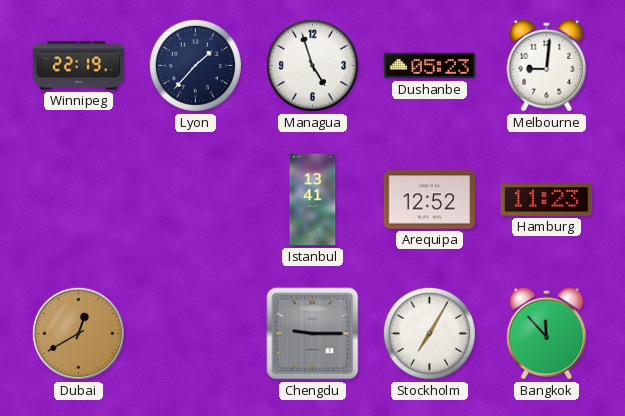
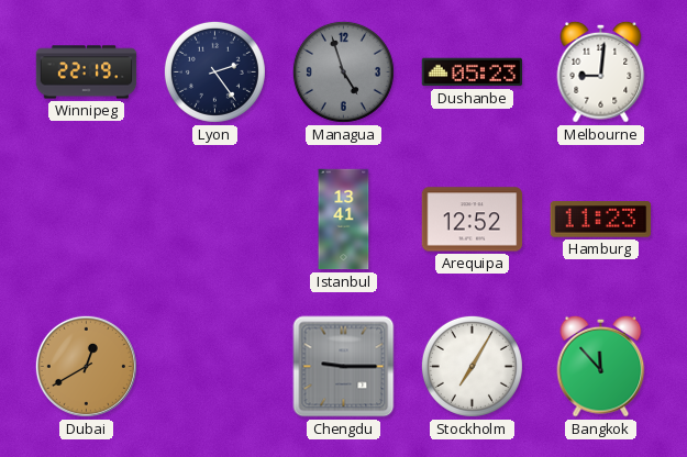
Lyon: 1:37 -> 2:24 (214, 71)
Managua dial: white -> grey (343, 71)
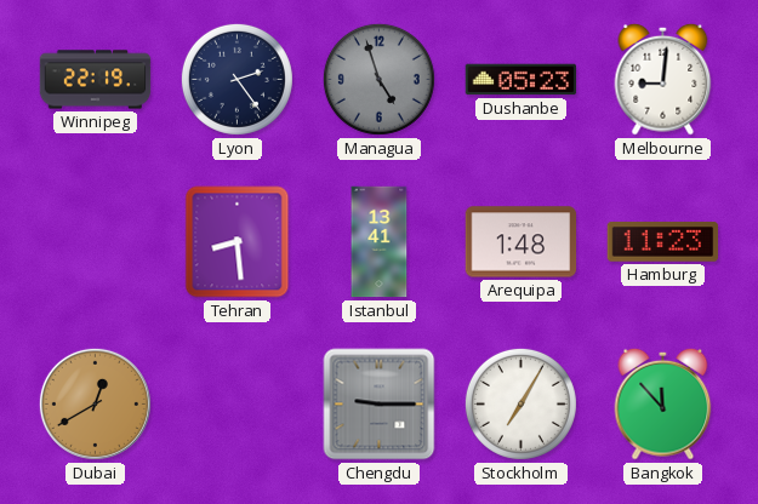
Tehran: none -> 8:29 (238, 242)
Arequipa: 12:52 -> 1:48 (522, 242)
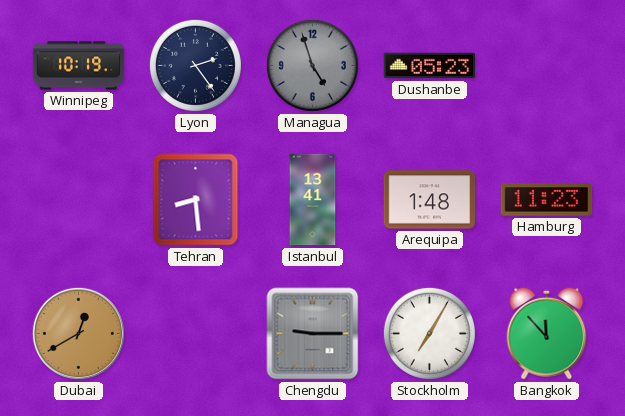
Winnipeg: 22:19 -> 10:19 (79, 66)
Melbourne: 9:01 -> none (663, 79)
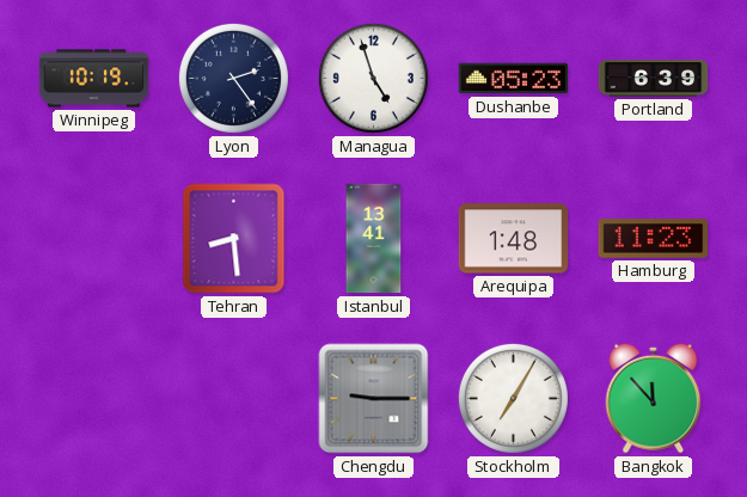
Managua dial: grey -> white (373, 78)
Portland: none -> 6:39 (654, 79)
Dubai: 12:40 -> none (78, 333)
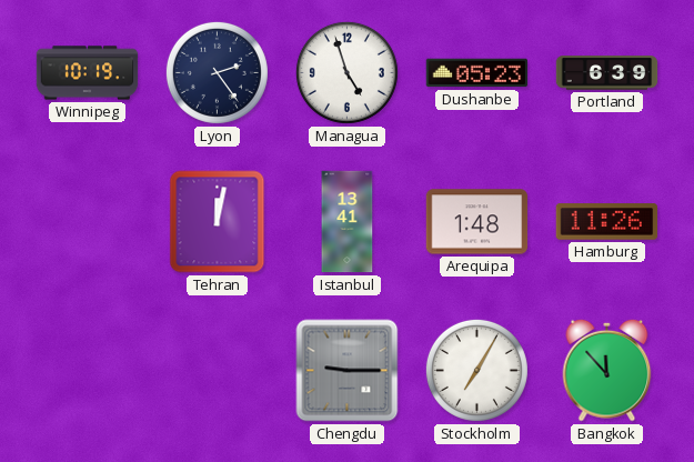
Tehran: 8:29 -> 12:02 (218, 222)
Hamburg: 11:23 -> 11:26 (607, 222)
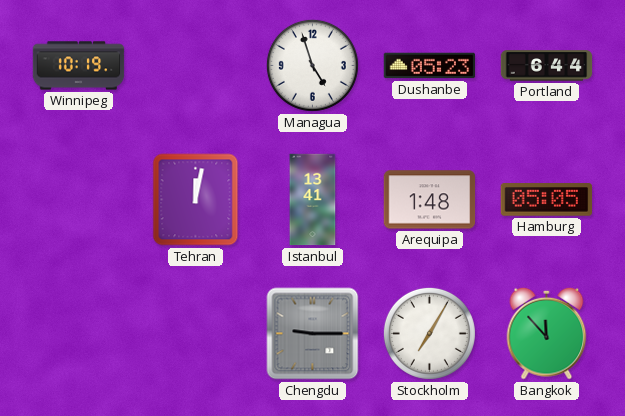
Lyon: 2:24 -> none (217, 72)
Portland: 6:39 -> 6:44 (547, 66)
Hamburg: 11:26 -> 05:05 (547, 200)
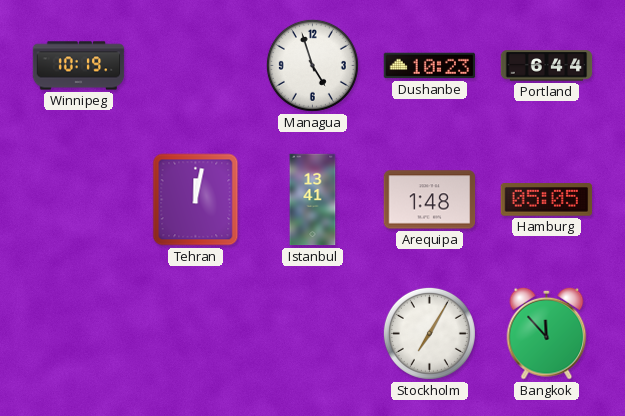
Dushanbe: 05:23 -> 10:23 (430, 66)
Chengdu: 9:15 -> none (313, 334)
